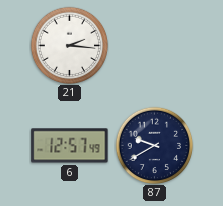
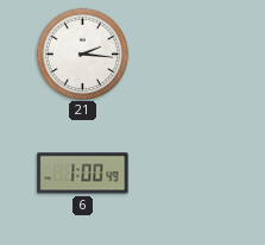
6: 12:57 -> 1:00 (83, 174)
87: 9:40 -> none (154, 145)
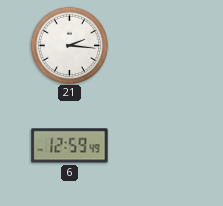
6: 1:00 -> 12:59 (70, 146)
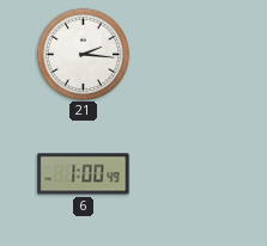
6: 12:59 -> 1:00 (84, 174)
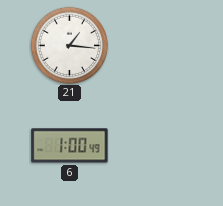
21: 2:16 -> 1:16 (69, 45)
